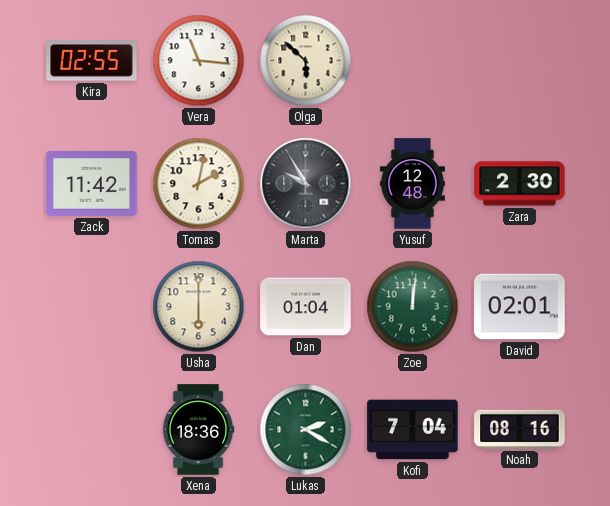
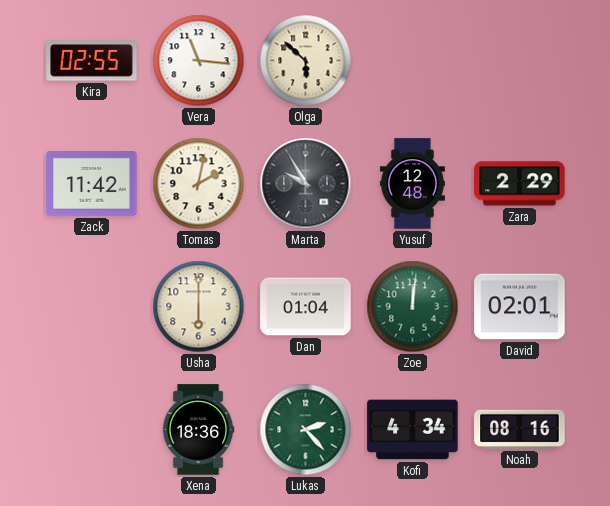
Zara: 2:30 -> 2:29 (520, 184)
Lukas: 2:20 -> 2:23 (306, 430)
Kofi: 7:04 -> 4:34 (413, 430)
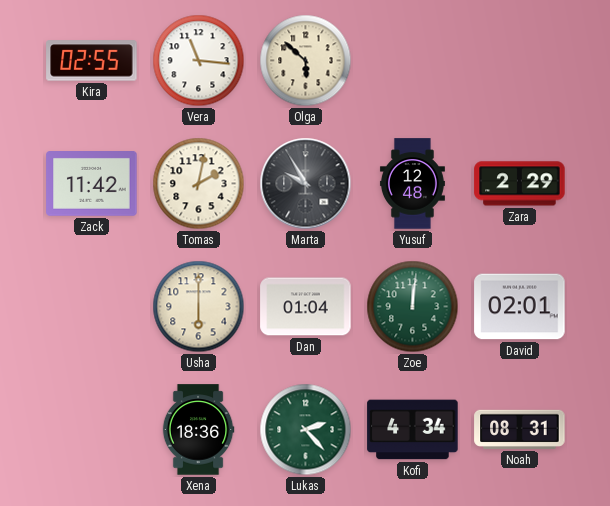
Noah: 08:16 -> 08:31 (520, 429)
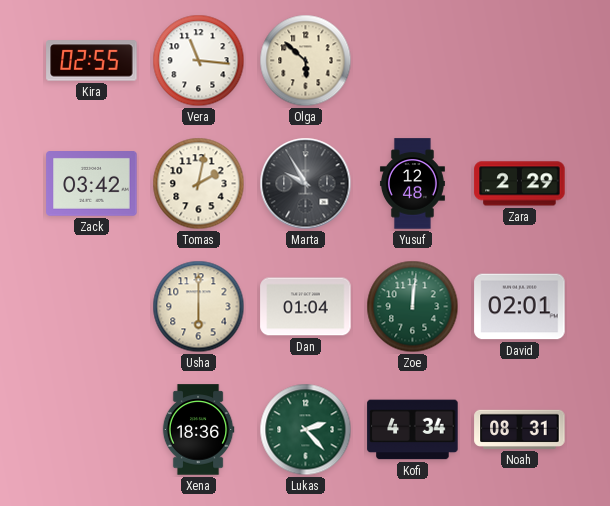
Zack: 11:42 -> 03:42 (92, 184)
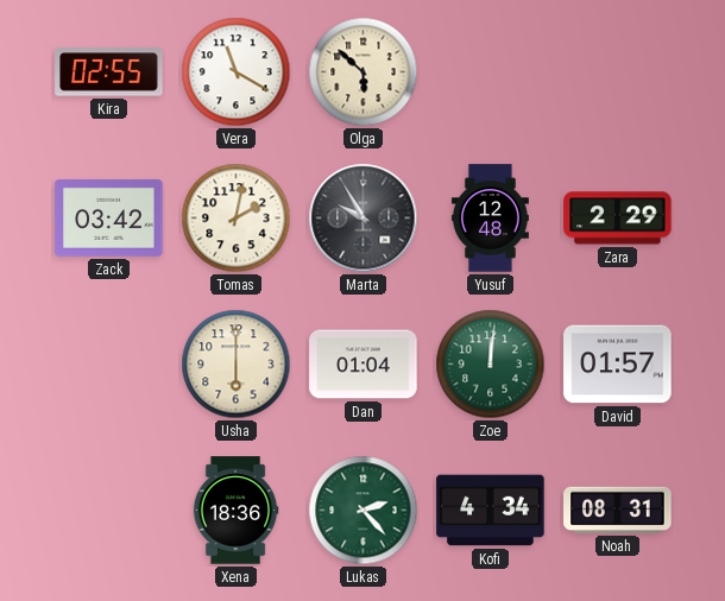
Vera: 11:16 -> 11:20 (237, 72)
David: 02:01 -> 01:57 (618, 365)
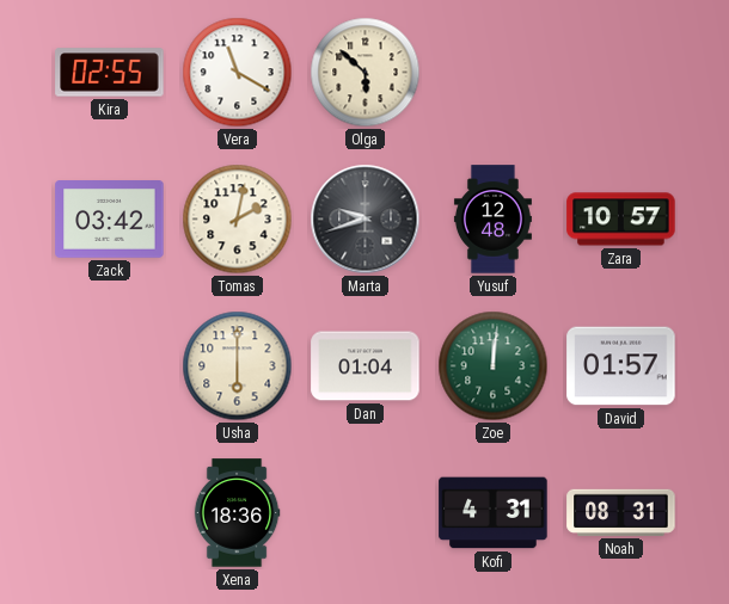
Marta: 9:55 -> 9:42 (366, 220)
Zara: 2:29 -> 10:57 (621, 220)
Lukas: 2:23 -> none (364, 511)
Kofi: 4:34 -> 4:31 (494, 513)
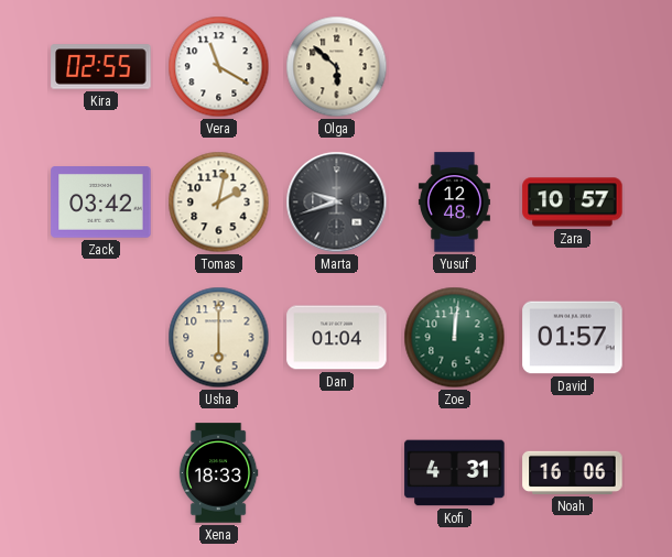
Xena: 18:36 -> 18:33 (218, 473)
Noah: 08:31 -> 16:06 (573, 472)
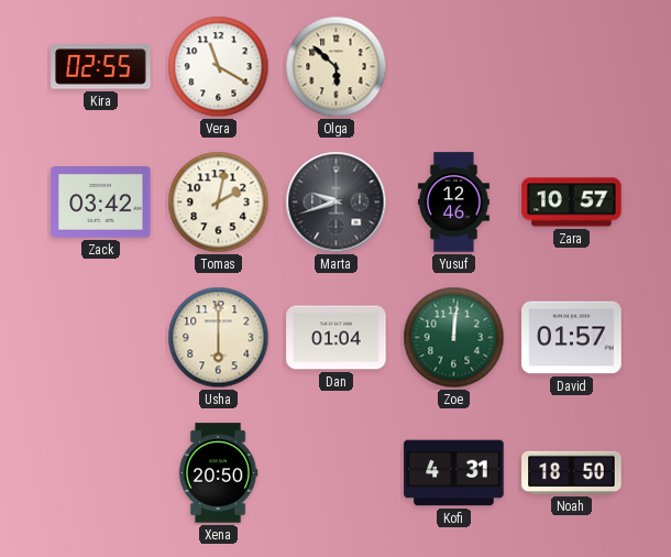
Yusuf: 12:48 -> 12:46 (453, 203)
Xena: 18:33 -> 20:50 (218, 473)
Noah: 16:06 -> 18:50 (572, 472)
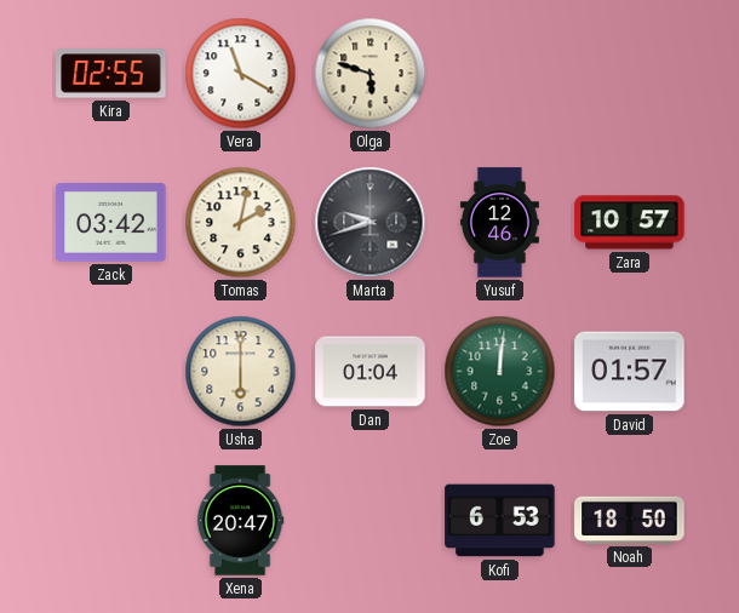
Olga: 5:52 -> 5:48 (371, 74)
Xena: 20:50 -> 20:47 (240, 521)
Kofi: 4:31 -> 6:53 (500, 521)
